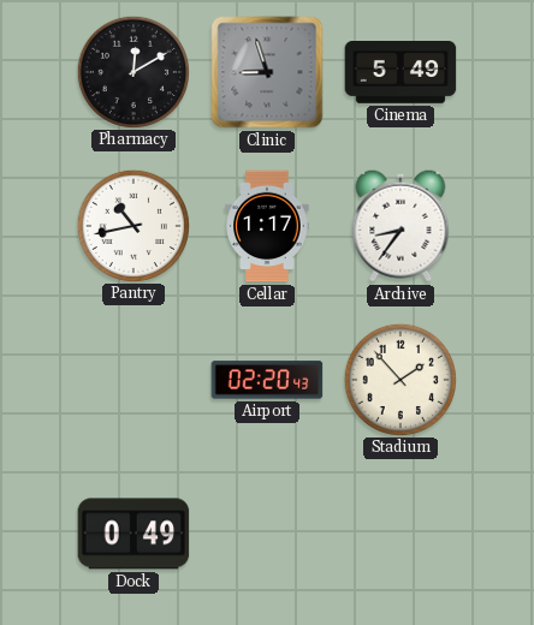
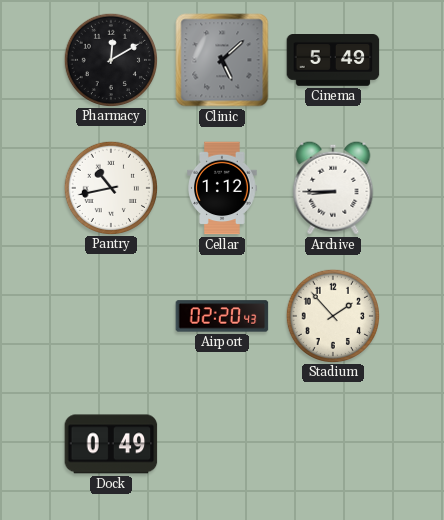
Clinic: 8:57 -> 5:08 (222, 60)
Cellar: 1:17 -> 1:12 (222, 188)
Archive: 8:36 -> 8:45 (333, 188)
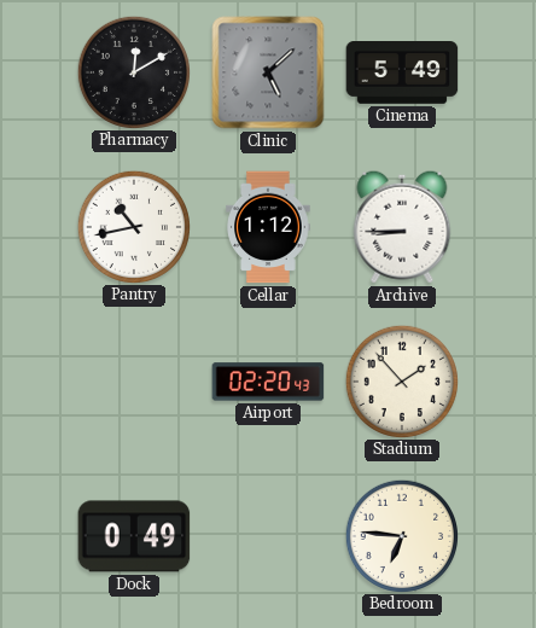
Bedroom: none -> 6:46 (401, 535)
